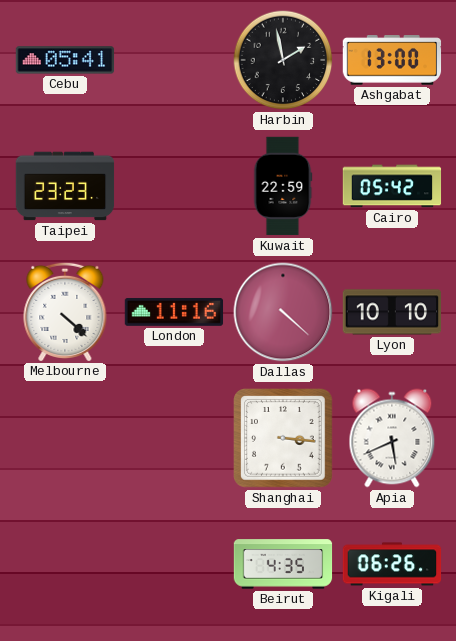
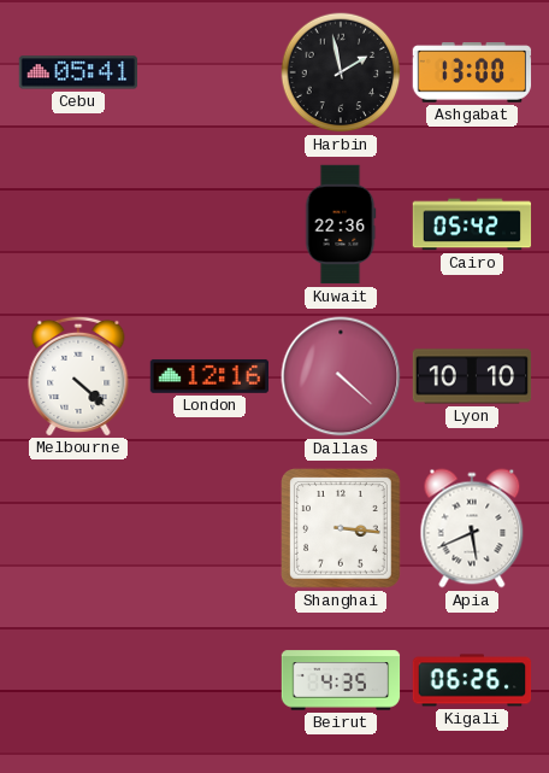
Taipei: 23:23 -> none (65, 186)
Kuwait: 22:59 -> 22:36 (341, 224)
London: 11:16 -> 12:16 (209, 376)
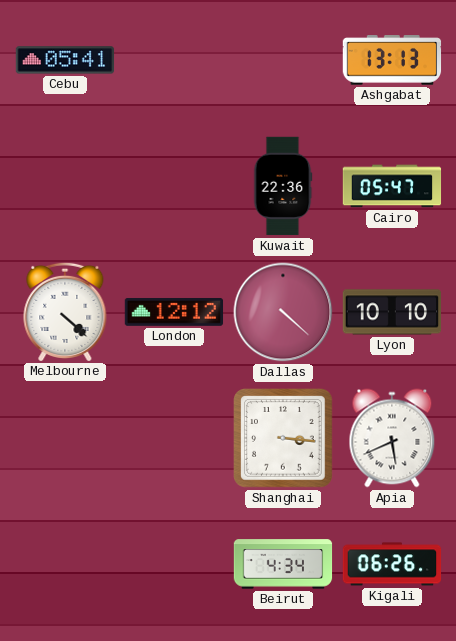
Harbin: 1:58 -> none (341, 72)
Ashgabat: 13:00 -> 13:13 (392, 60)
Cairo: 05:42 -> 05:47 (392, 186)
London: 12:16 -> 12:12 (174, 312)
Beirut: 4:35 -> 4:34 (283, 564)
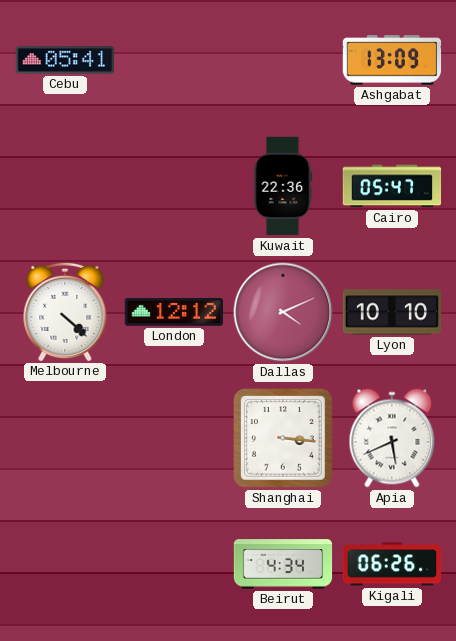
Ashgabat: 13:13 -> 13:09 (392, 60)
Dallas: 4:22 -> 4:11 (283, 312)
